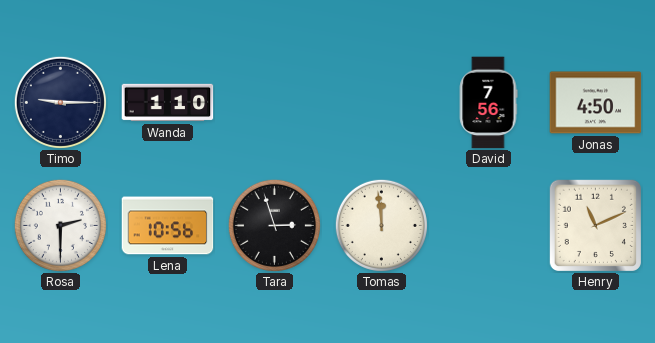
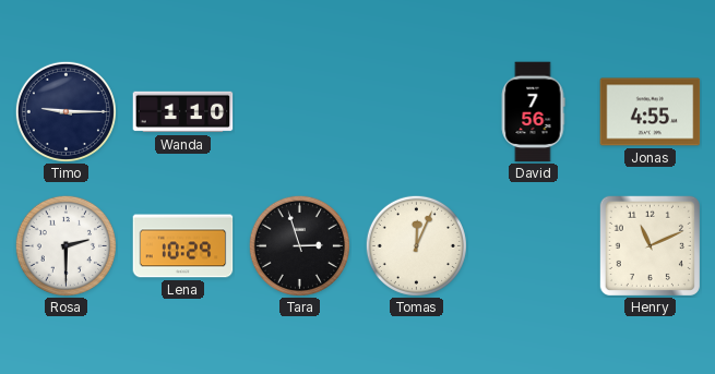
Jonas: 4:50 -> 4:55 (651, 112)
Lena: 10:56 -> 10:29 (183, 246)
Tomas: 11:59 -> 12:04 (416, 245)
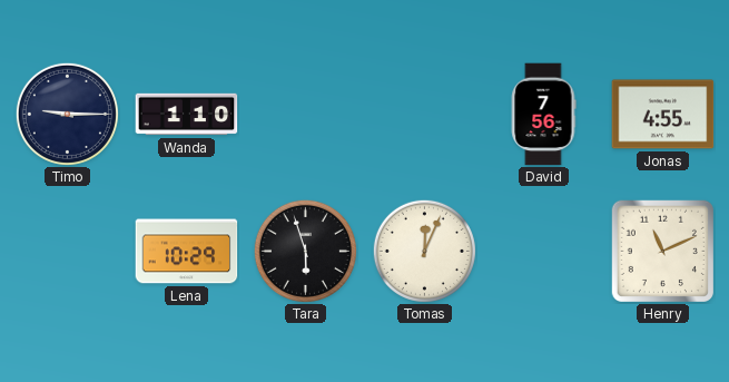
Rosa: 2:30 -> none (65, 245)
Tara: 2:57 -> 5:57 (305, 251)
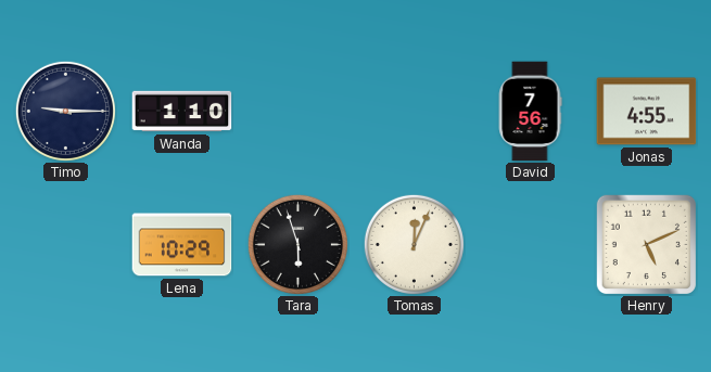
Henry: 11:11 -> 5:11 (646, 244)
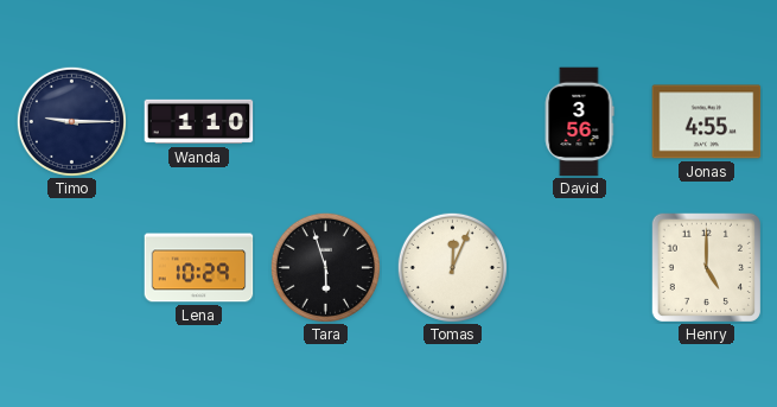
David: 7:56 -> 3:56 (579, 122)
Henry: 5:11 -> 5:00 (706, 267)
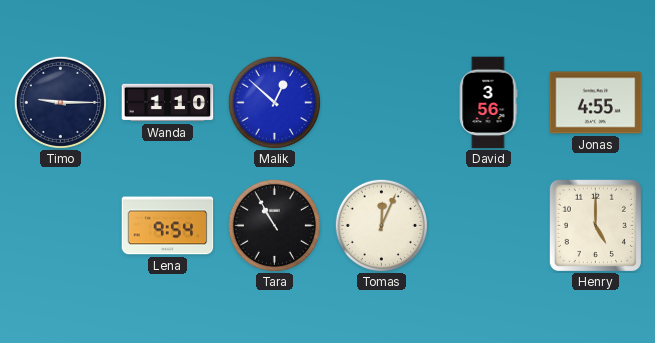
Malik: none -> 12:52 (274, 102)
Lena: 10:29 -> 9:54 (168, 226)
Tara: 5:57 -> 10:55 (274, 225)
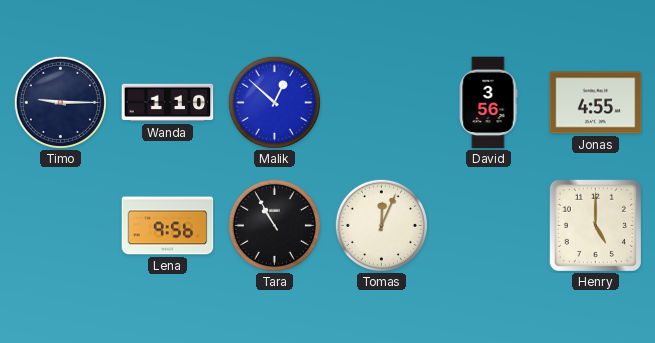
Lena: 9:54 -> 9:56 (168, 226)
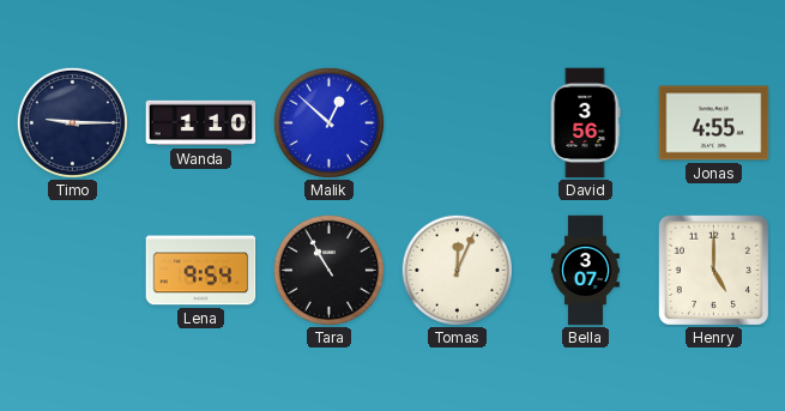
Lena: 9:56 -> 9:54 (201, 271)
Bella: none -> 3:07 (585, 271)
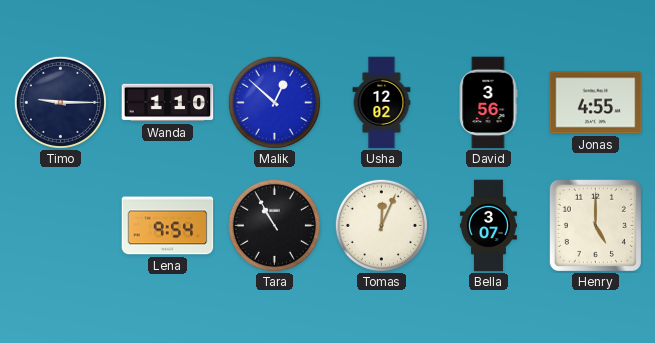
Usha: none -> 12:02 (382, 103)
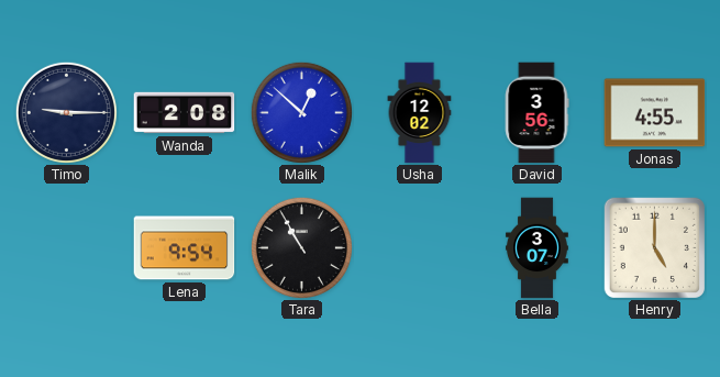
Wanda: 1:10 -> 2:08 (185, 113)
Tomas: 12:04 -> none (381, 225)
